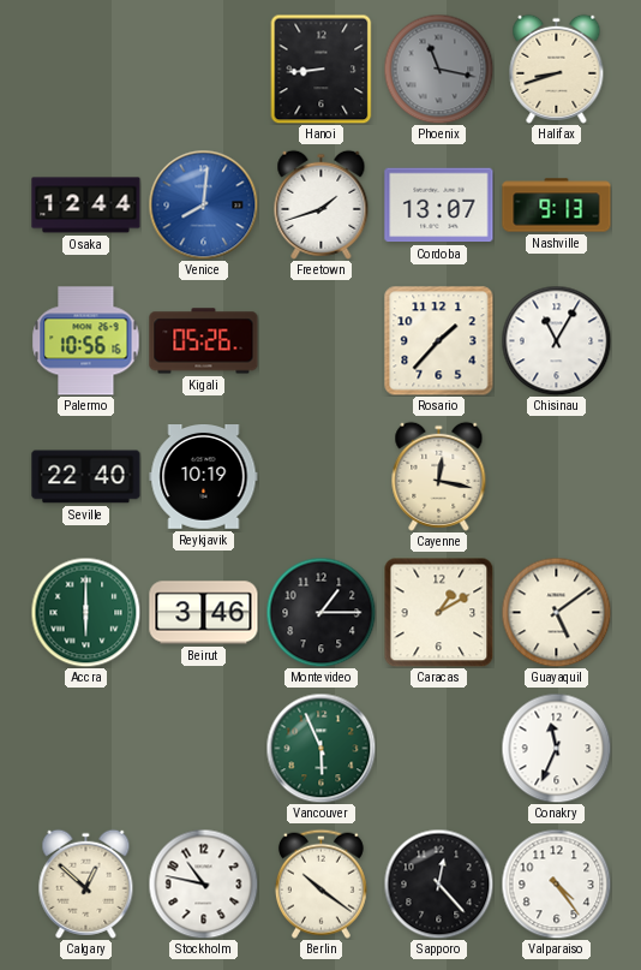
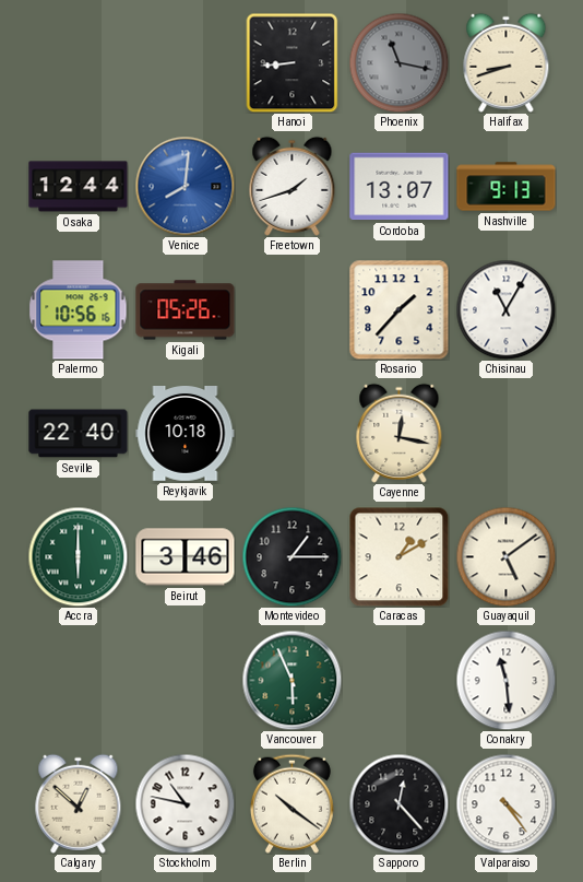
Reykjavik: 10:19 -> 10:18 (186, 434)
Conakry: 11:34 -> 11:29 (505, 680)
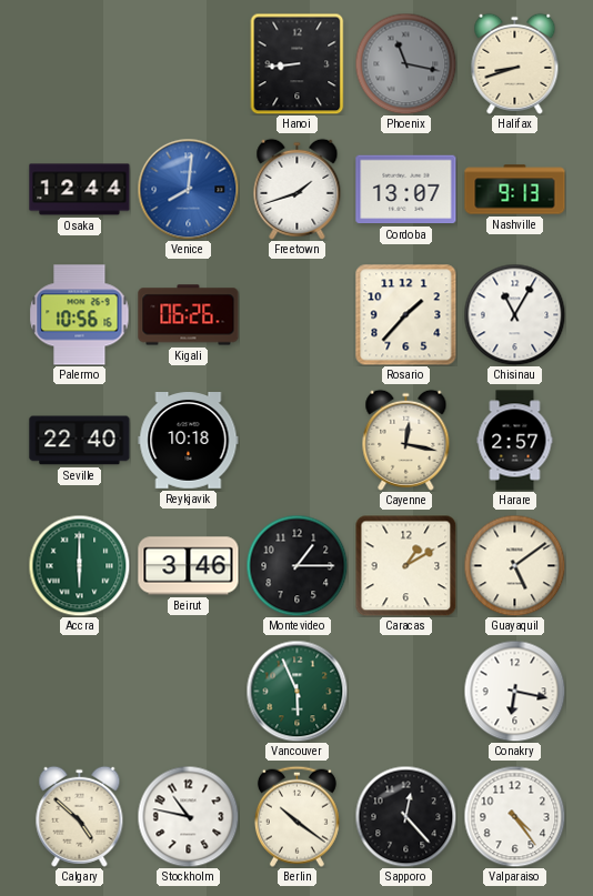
Kigali: 05:26 -> 06:26 (189, 315)
Harare: none -> 2:57 (515, 441)
Conakry: 11:29 -> 6:17 (514, 691)
Calgary: 12:52 -> 4:52 (80, 816)
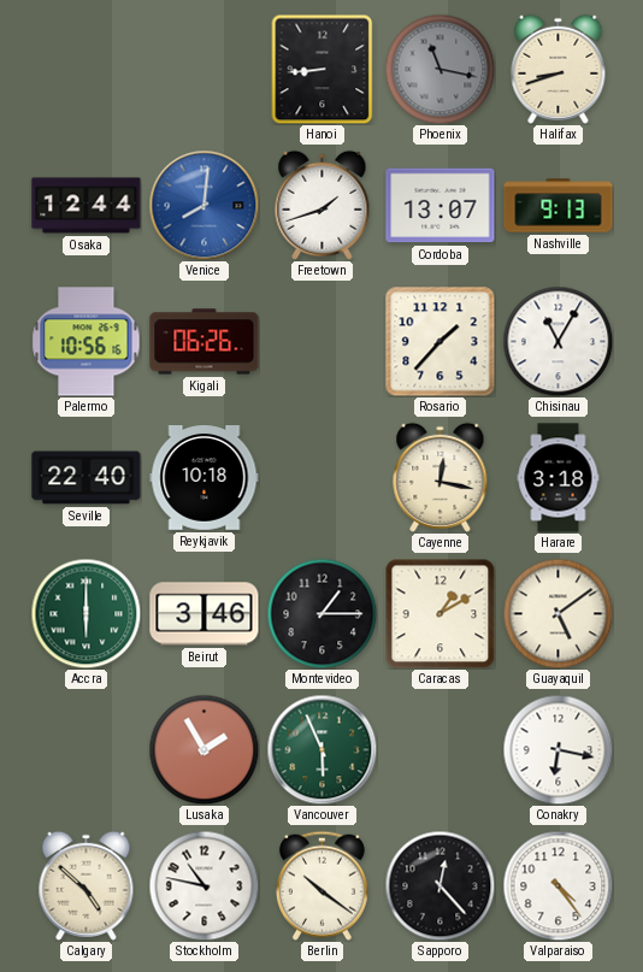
Harare: 2:57 -> 3:18 (559, 478)
Lusaka: none -> 1:55 (203, 749)
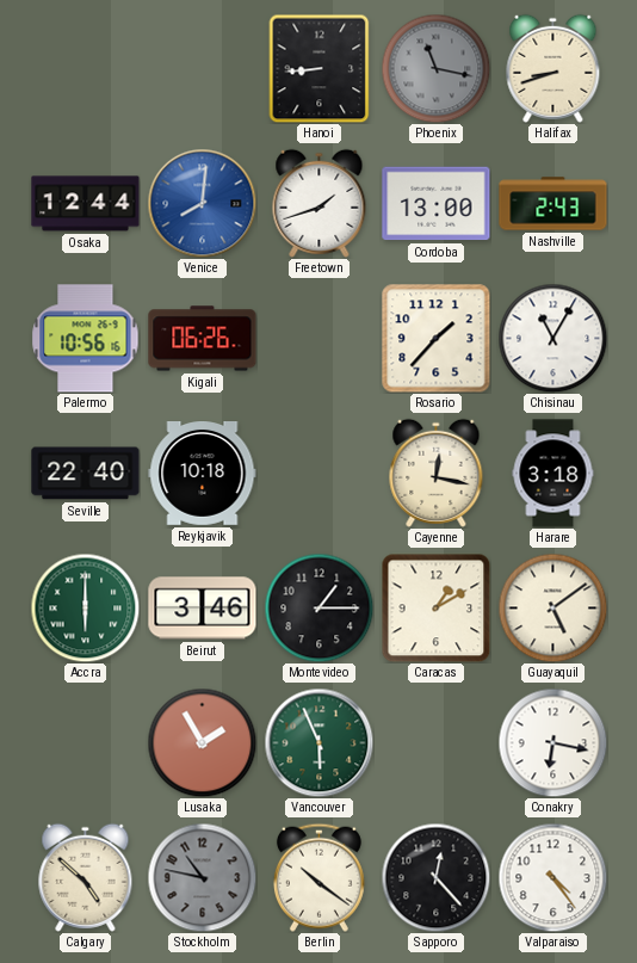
Cordoba: 13:07 -> 13:00 (437, 204)
Nashville: 9:13 -> 2:43 (553, 204)
Stockholm dial: white -> grey (202, 877)
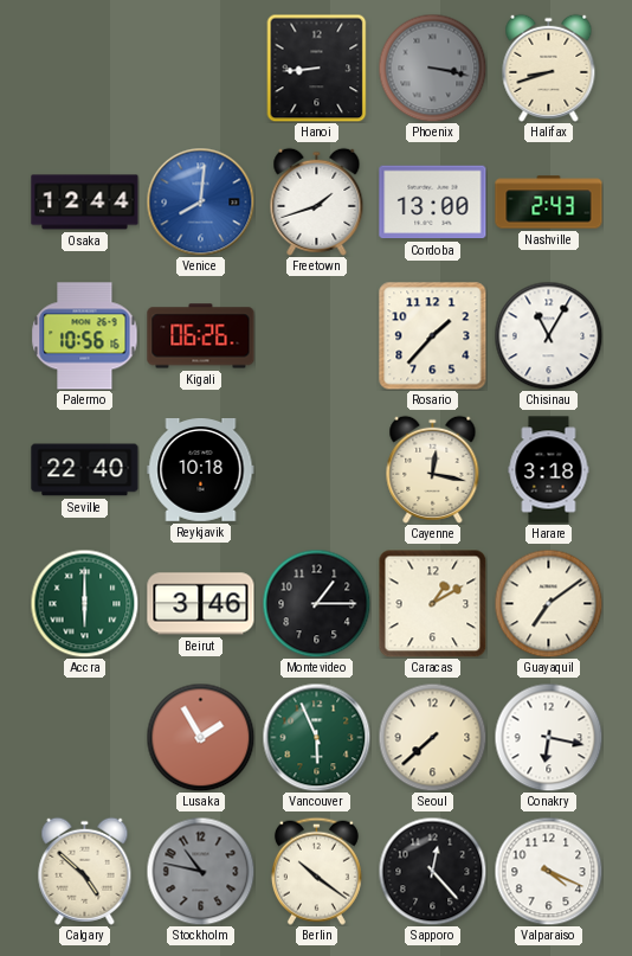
Phoenix: 11:17 -> 3:17 (432, 68)
Guayaquil: 5:09 -> 7:09 (548, 603)
Seoul: none -> 7:38 (432, 737)
Valparaiso: 4:24 -> 4:19 (548, 871)
